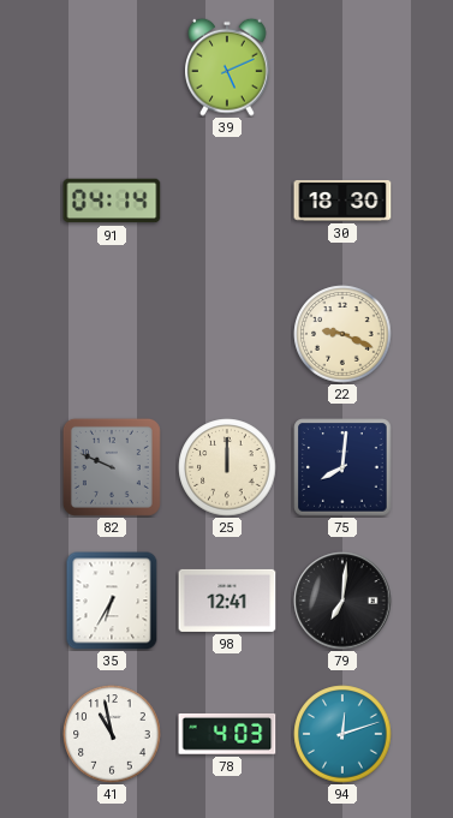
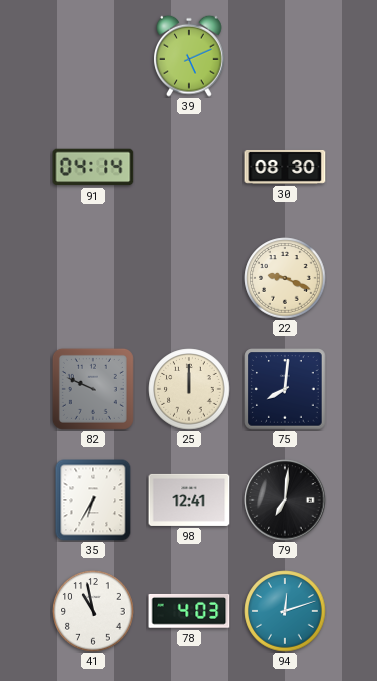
30: 18:30 -> 08:30 (285, 167)
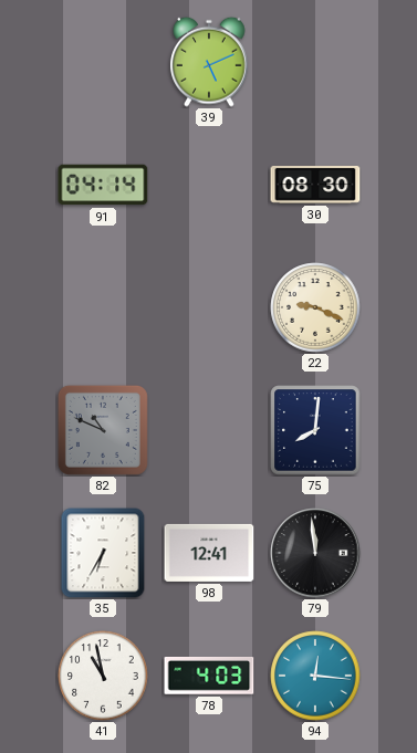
82: 9:49 -> 10:49 (103, 430)
25: 12:00 -> none (189, 389)
79: 7:01 -> 11:59 (315, 553)
94: 12:12 -> 12:16 (315, 676)
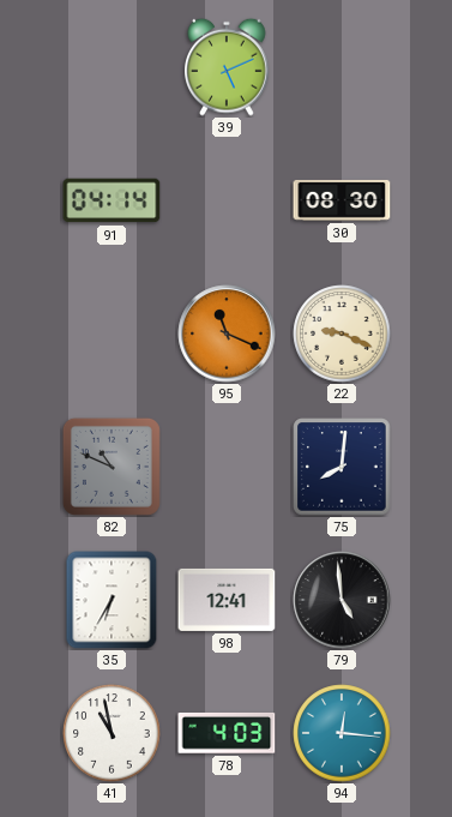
95: none -> 11:19 (227, 334)
79: 11:59 -> 4:59 (342, 600)
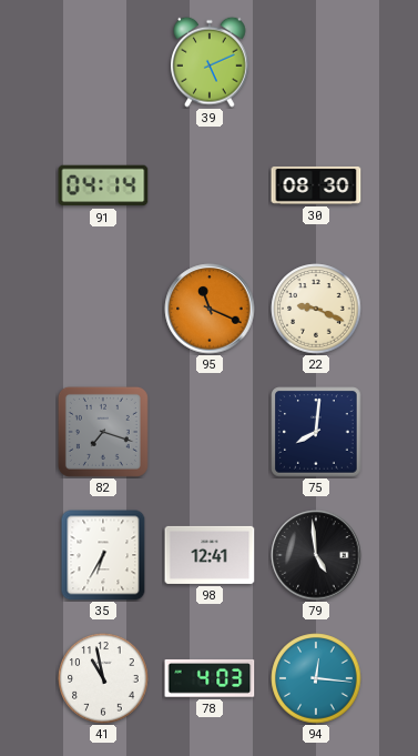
82: 10:49 -> 7:18 (103, 432)
